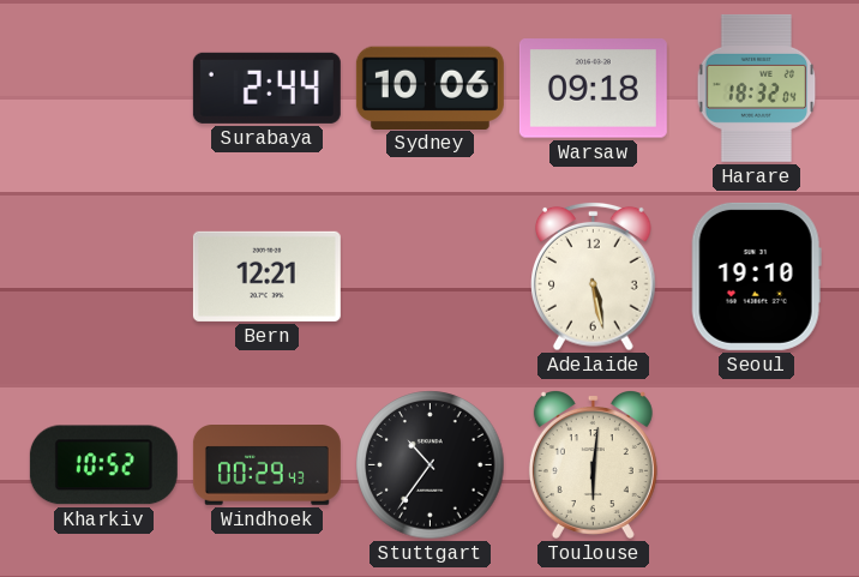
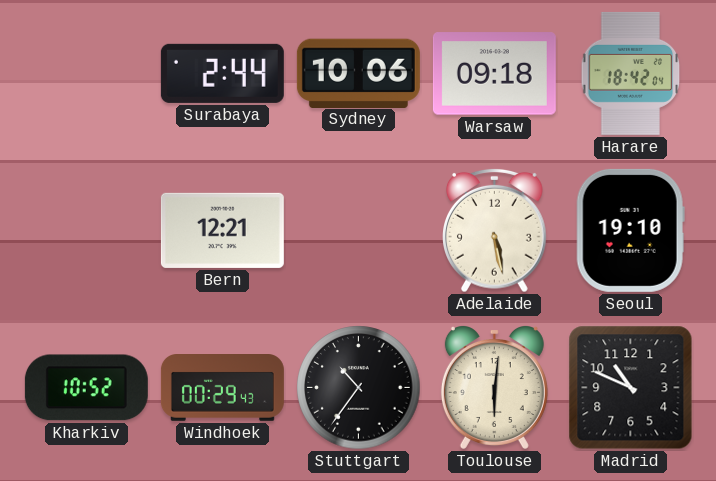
Harare: 18:32 -> 18:42 (631, 73)
Madrid: none -> 10:49 (631, 388)
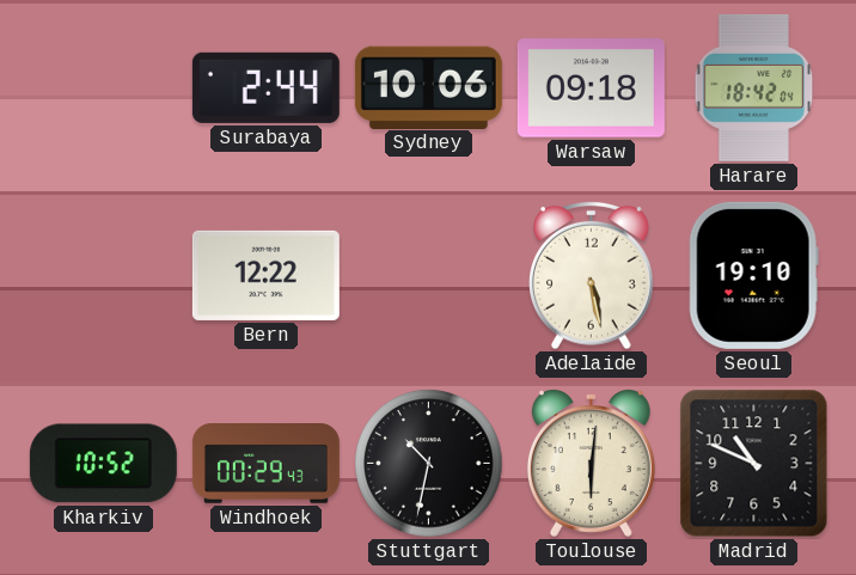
Bern: 12:21 -> 12:22 (265, 275)
Stuttgart: 10:36 -> 10:32 (429, 464)
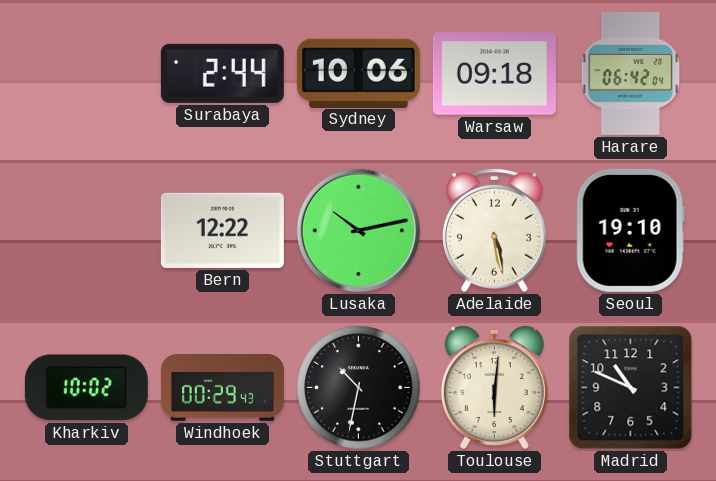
Harare: 18:42 -> 06:42 (631, 73)
Lusaka: none -> 10:13 (359, 231)
Kharkiv: 10:52 -> 10:02 (86, 388)
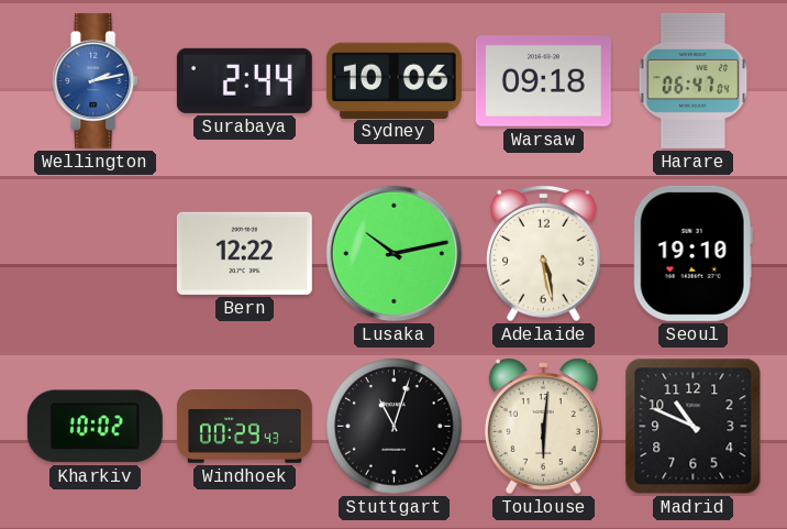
Wellington: none -> 2:13 (96, 80)
Harare: 06:42 -> 06:47 (694, 80)
Stuttgart: 10:32 -> 11:03 (395, 427)
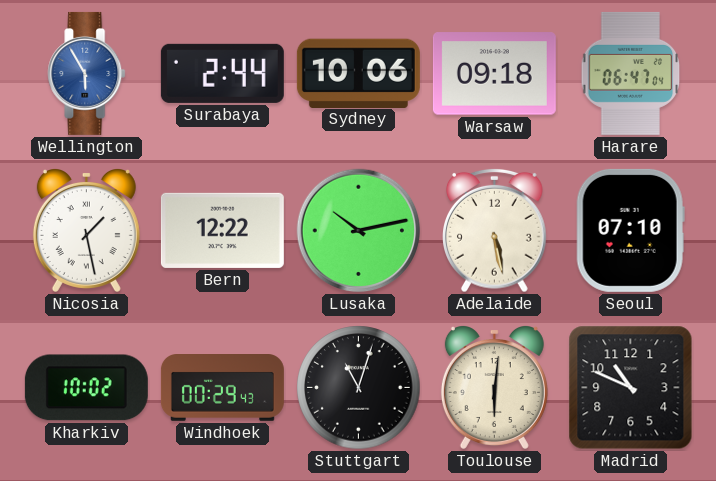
Wellington: 2:13 -> 5:55 (87, 73)
Nicosia: none -> 1:28 (86, 231)
Seoul: 19:10 -> 07:10 (630, 230)
